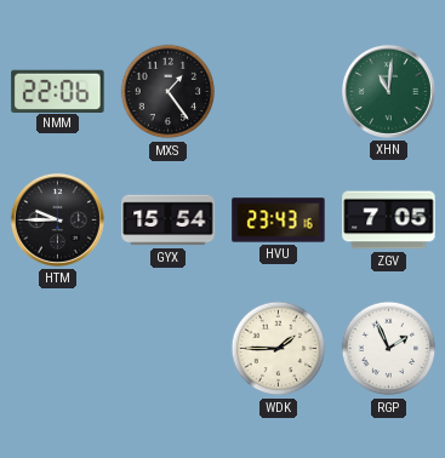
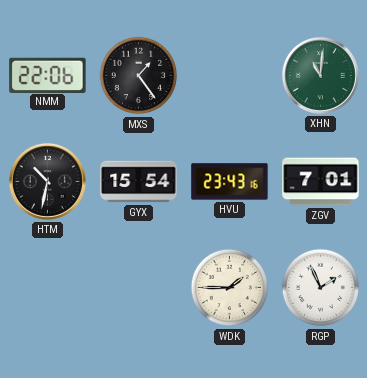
HTM: 9:45 -> 10:32 (47, 181)
ZGV: 7:05 -> 7:01 (321, 182)
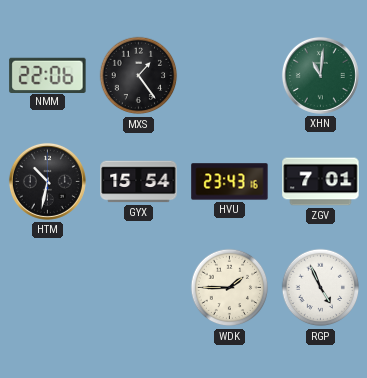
RGP: 1:56 -> 4:56 (321, 288)
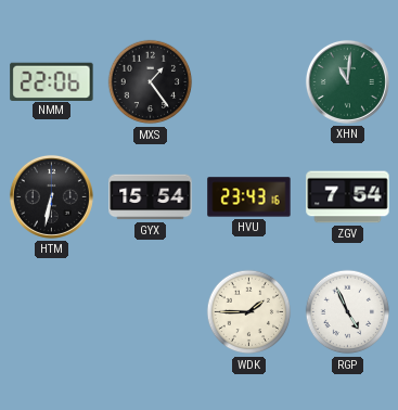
HTM: 10:32 -> 6:32 (51, 196)
ZGV: 7:01 -> 7:54 (348, 197)
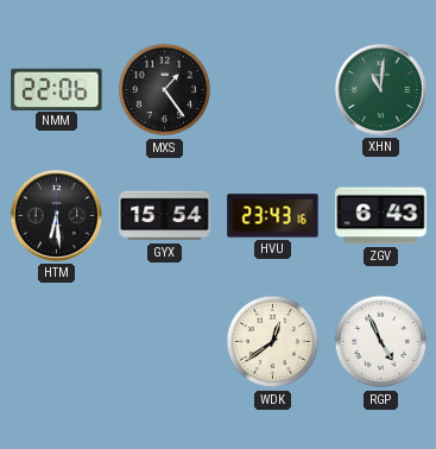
HTM: 6:32 -> 6:29 (56, 215)
ZGV: 7:54 -> 6:43 (381, 216)
WDK: 1:45 -> 12:39 (273, 342)
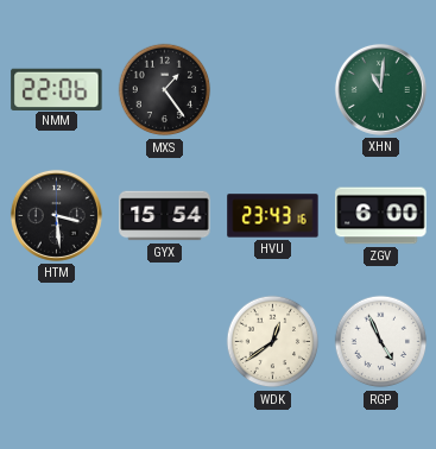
HTM: 6:29 -> 3:29 (56, 215)
ZGV: 6:43 -> 6:00 (381, 216)
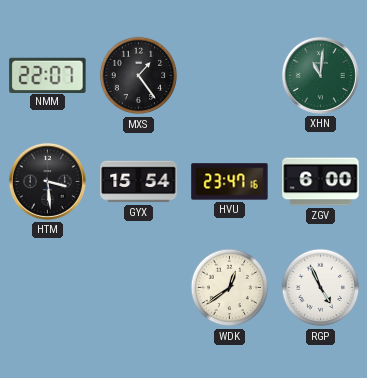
NMM: 22:06 -> 22:07 (48, 75)
HVU: 23:43 -> 23:47 (230, 182)
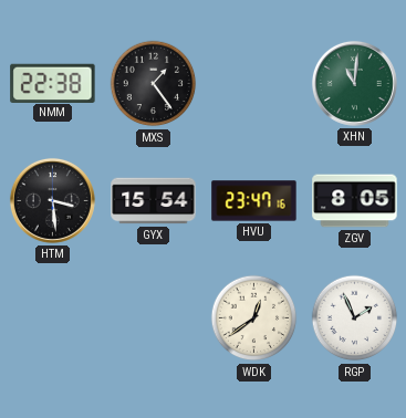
NMM: 22:07 -> 22:38 (53, 83)
ZGV: 6:00 -> 8:05 (355, 201)
RGP: 4:56 -> 1:56 (355, 318)
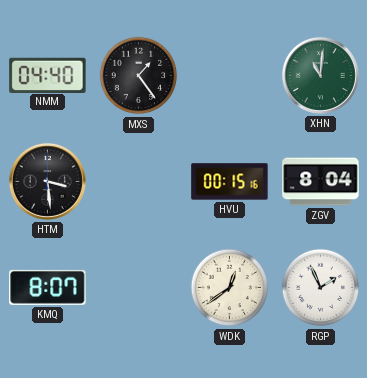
NMM: 22:38 -> 04:40 (48, 75)
GYX: 15:54 -> none (154, 201)
HVU: 23:47 -> 00:15 (230, 182)
ZGV: 8:05 -> 8:04 (321, 182)
KMQ: none -> 8:07 (48, 287)
